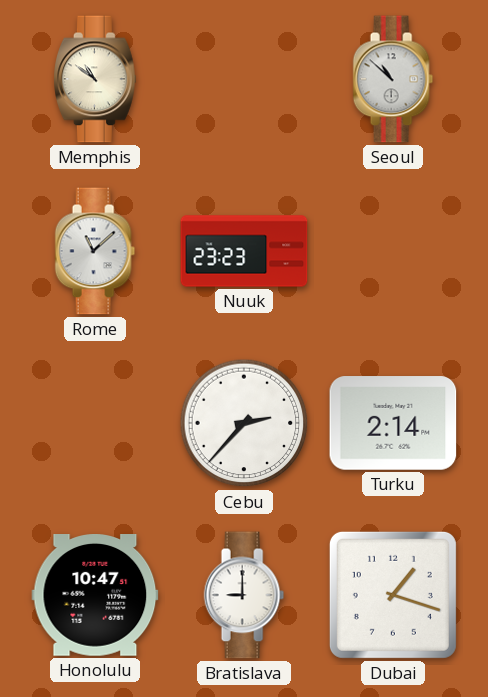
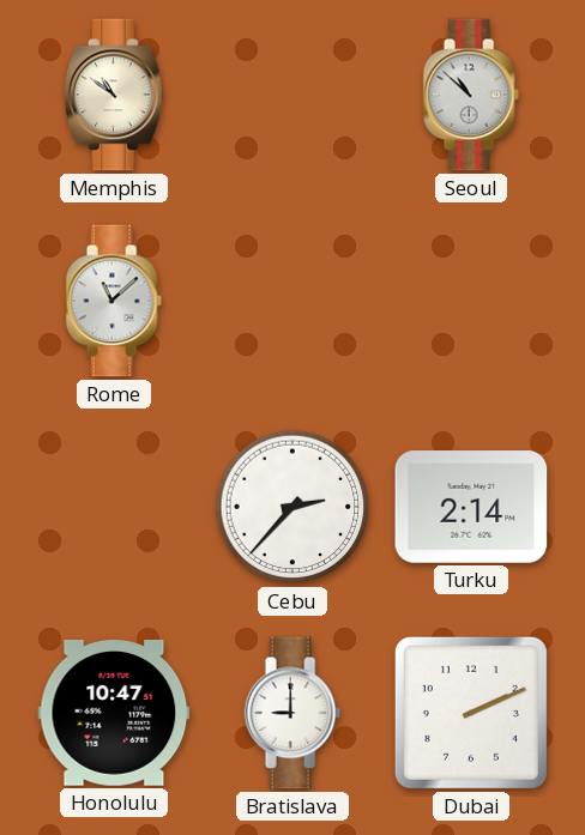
Nuuk: 23:23 -> none (244, 251)
Dubai: 1:18 -> 2:11 (471, 713)
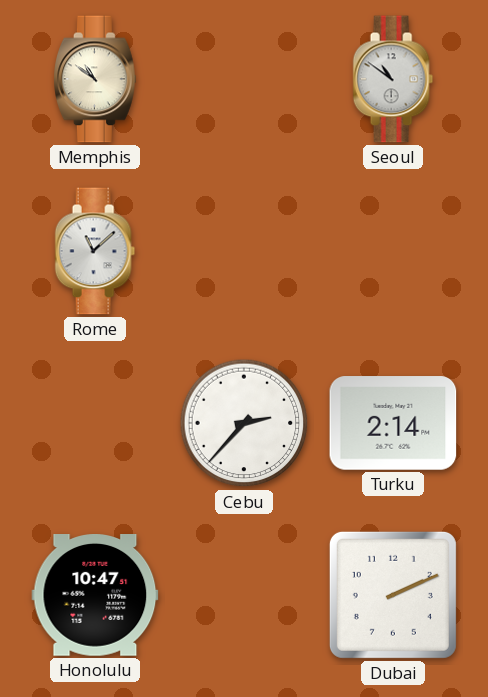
Seoul: 10:52 -> 10:51 (393, 79)
Bratislava: 9:00 -> none (292, 713)
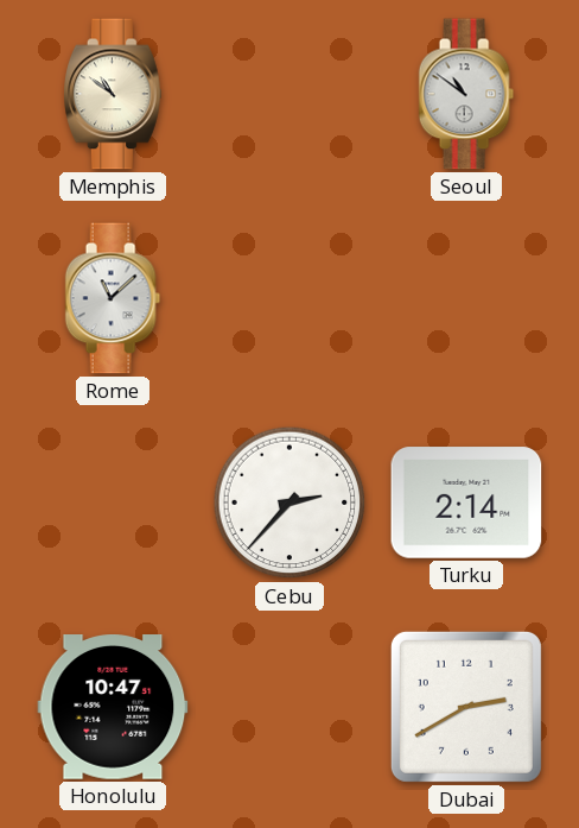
Dubai: 2:11 -> 2:40 (466, 707)
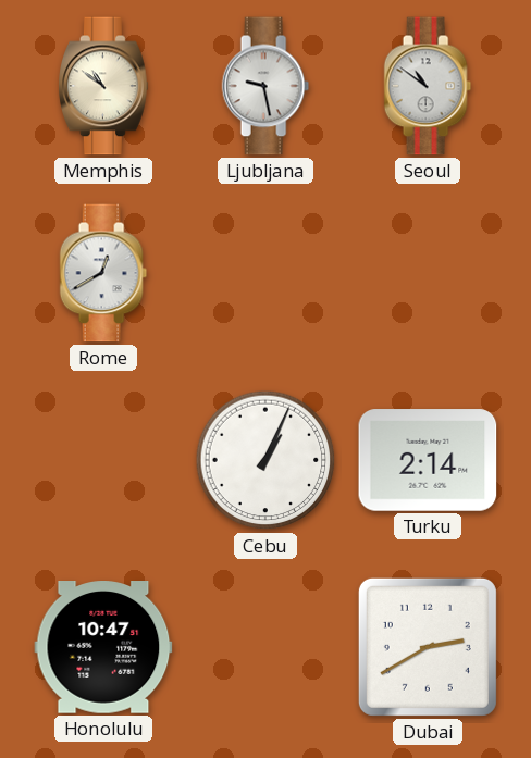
Ljubljana: none -> 9:28 (265, 86)
Rome: 11:08 -> 12:40 (103, 273)
Cebu: 2:37 -> 1:04 (265, 460)
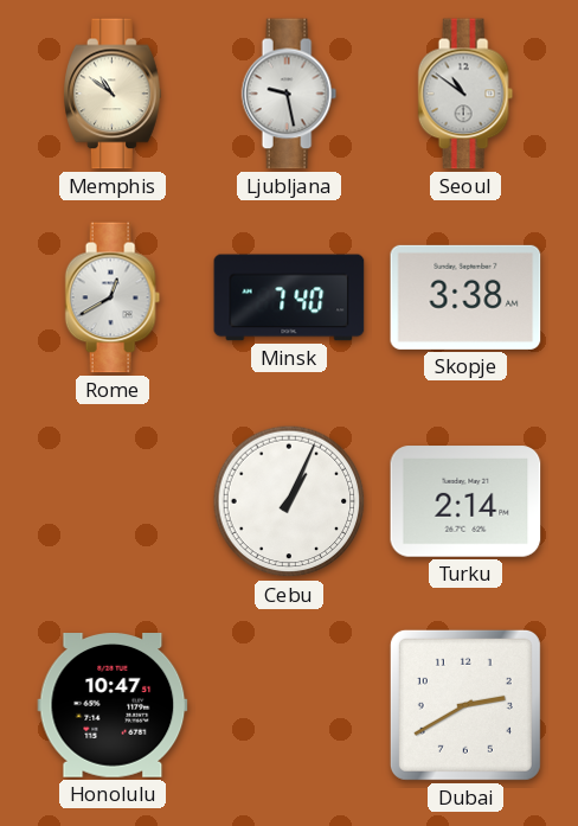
Minsk: none -> 7:40 (289, 297)
Skopje: none -> 3:38 (465, 297)
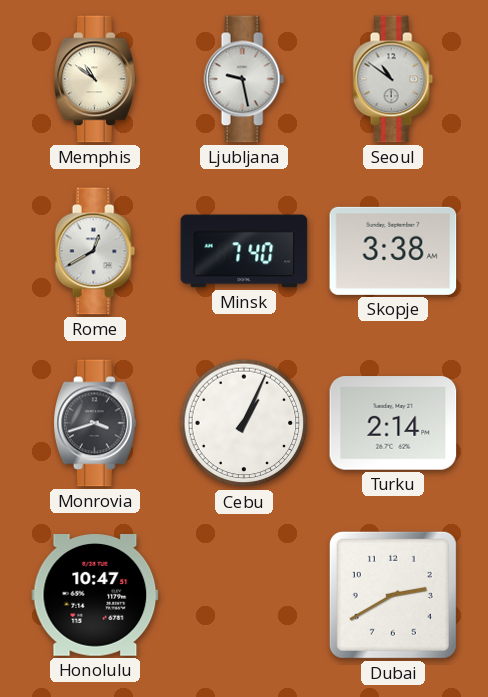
Monrovia: none -> 3:42 (96, 423)
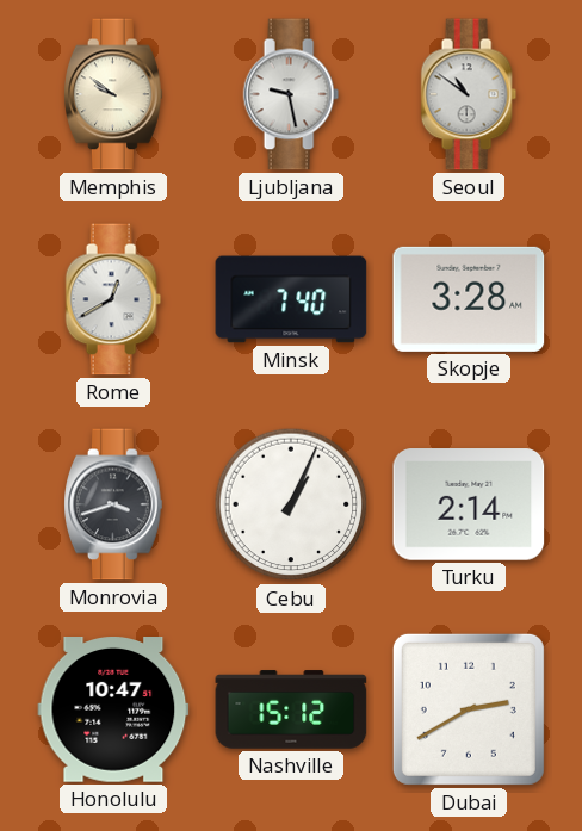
Memphis: 10:51 -> 9:51 (114, 94)
Skopje: 3:38 -> 3:28 (469, 299)
Nashville: none -> 15:12 (291, 709)
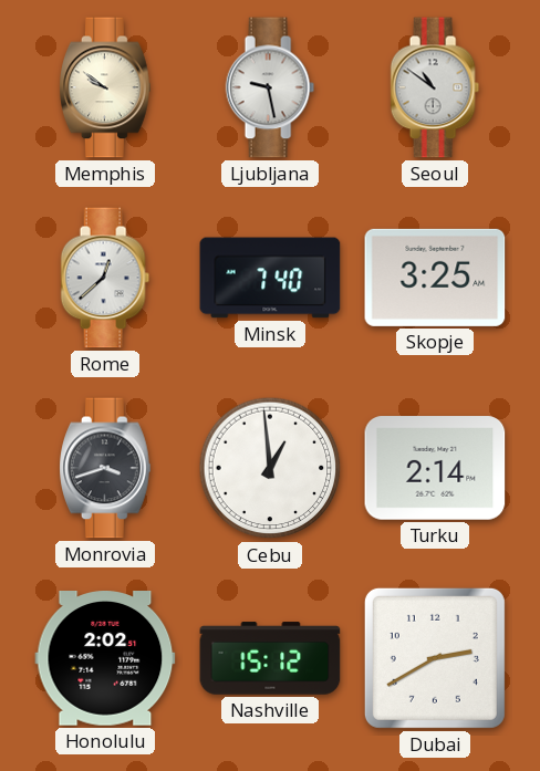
Rome: 12:40 -> 12:38 (105, 278)
Skopje: 3:28 -> 3:25 (435, 278)
Cebu: 1:04 -> 12:59 (270, 468)
Honolulu: 10:47 -> 2:02 (105, 659)
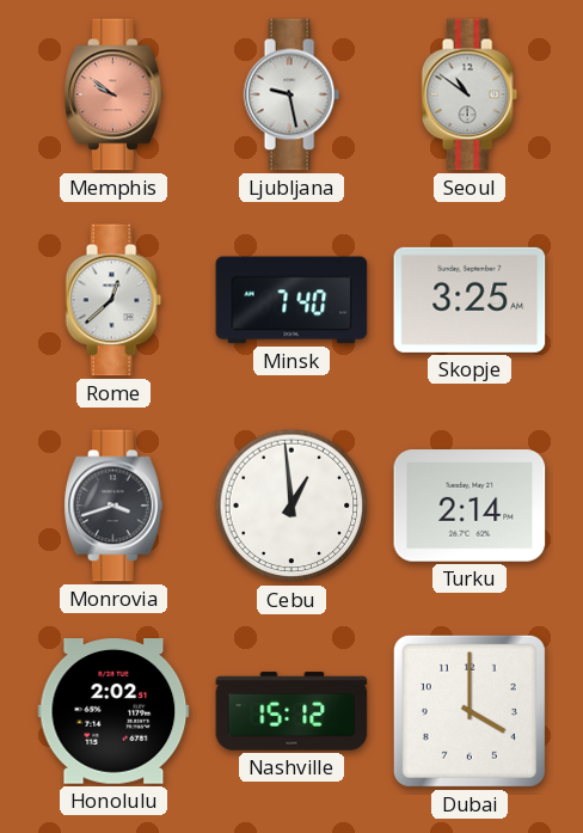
Memphis dial: cream -> salmon (115, 94)
Dubai: 2:40 -> 4:00 (470, 711)
